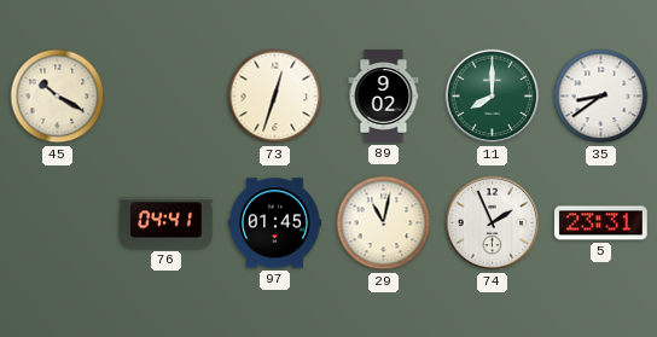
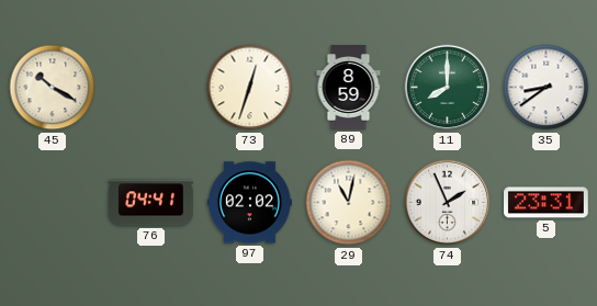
89: 9:02 -> 8:59 (349, 88)
97: 01:45 -> 02:02 (250, 203)
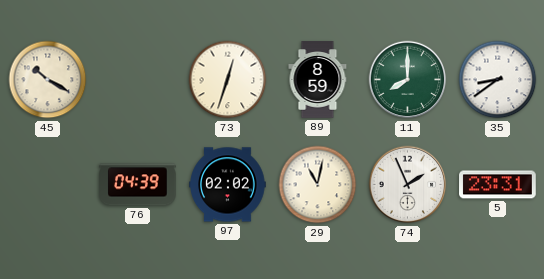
76: 04:41 -> 04:39 (138, 185)
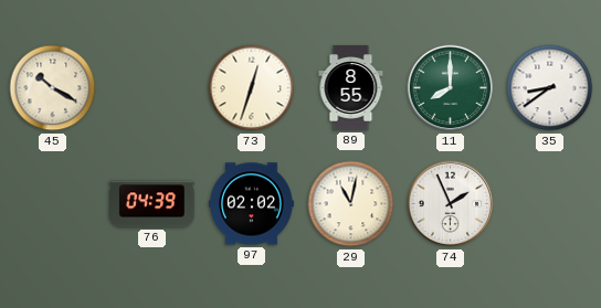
89: 8:59 -> 8:55 (351, 88)
5: 23:31 -> none (498, 185)
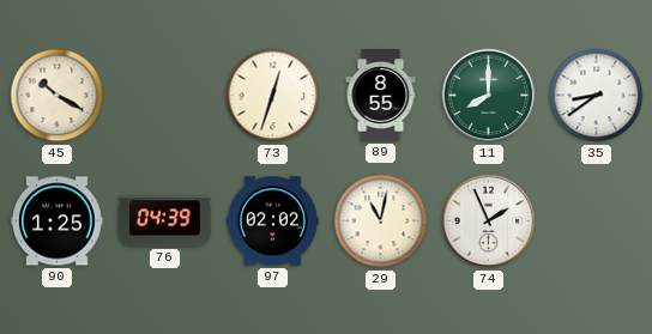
90: none -> 1:25 (58, 221)
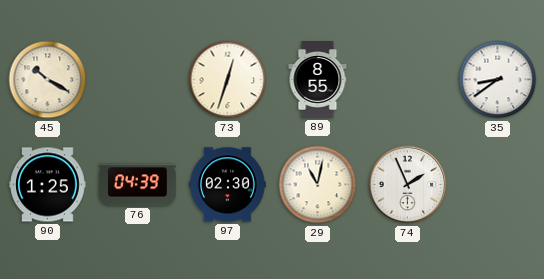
11: 8:00 -> none (489, 96)
97: 02:02 -> 02:30 (228, 185)
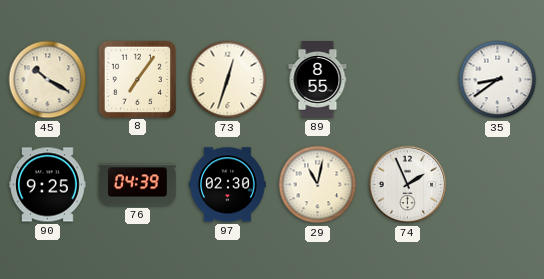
8: none -> 7:06 (137, 79)
90: 1:25 -> 9:25 (48, 185)
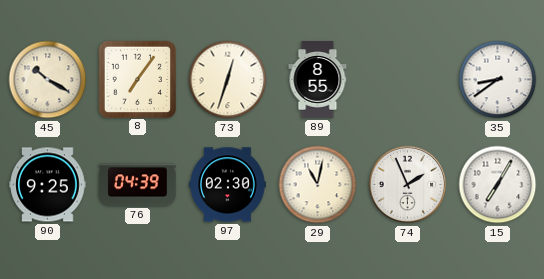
15: none -> 7:05 (498, 185)
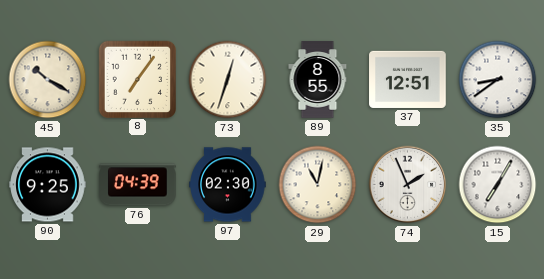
37: none -> 12:51 (408, 79)
